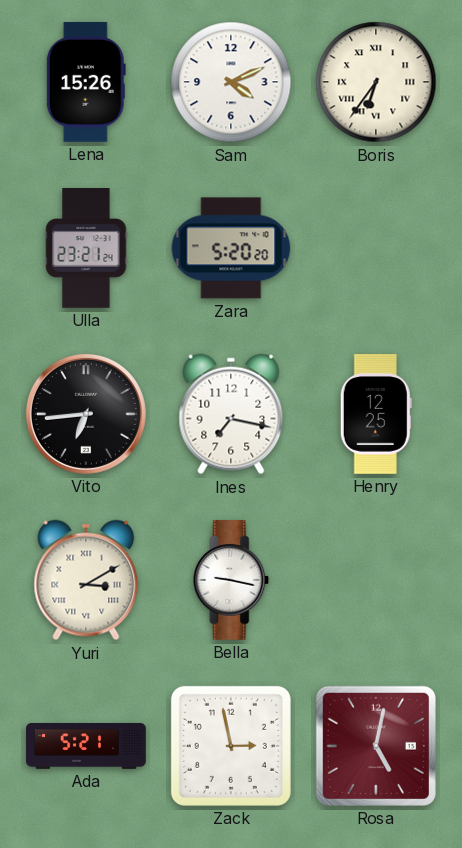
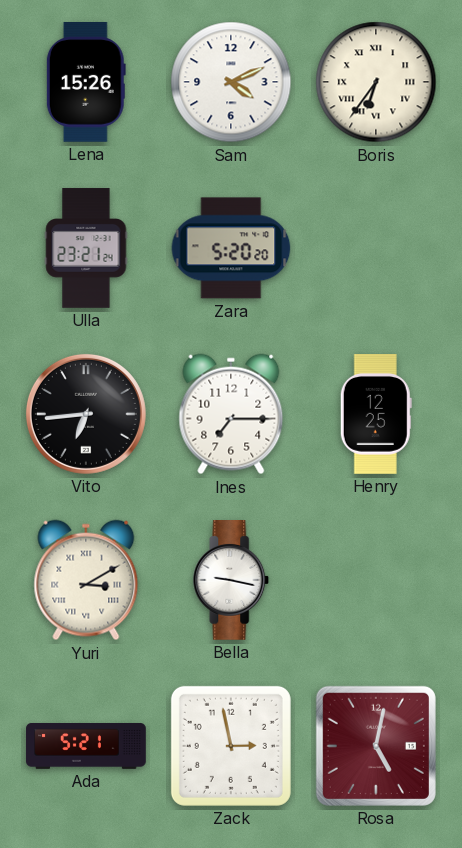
Ines: 7:17 -> 7:15 (231, 414)
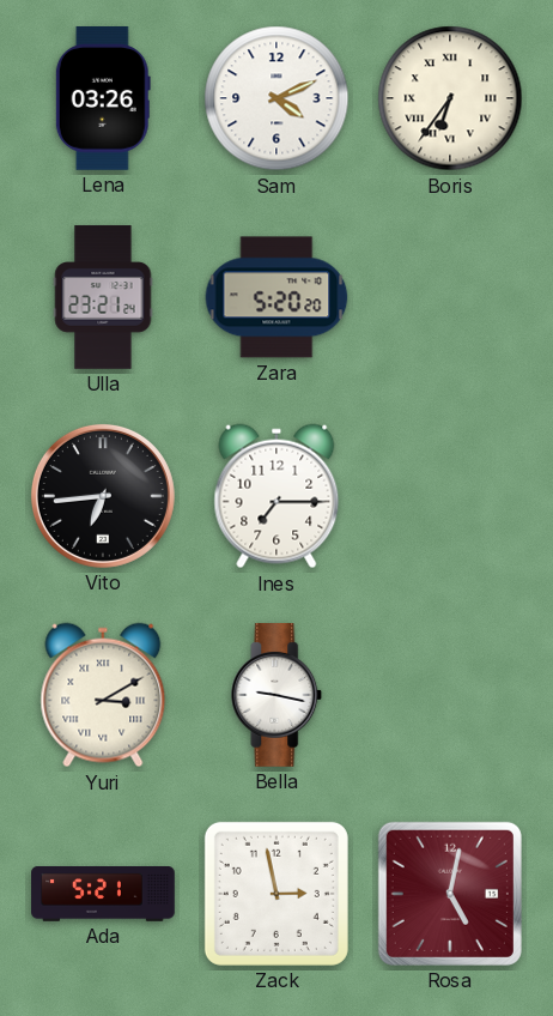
Lena: 15:26 -> 03:26 (103, 99)
Henry: 12:25 -> none (376, 415)
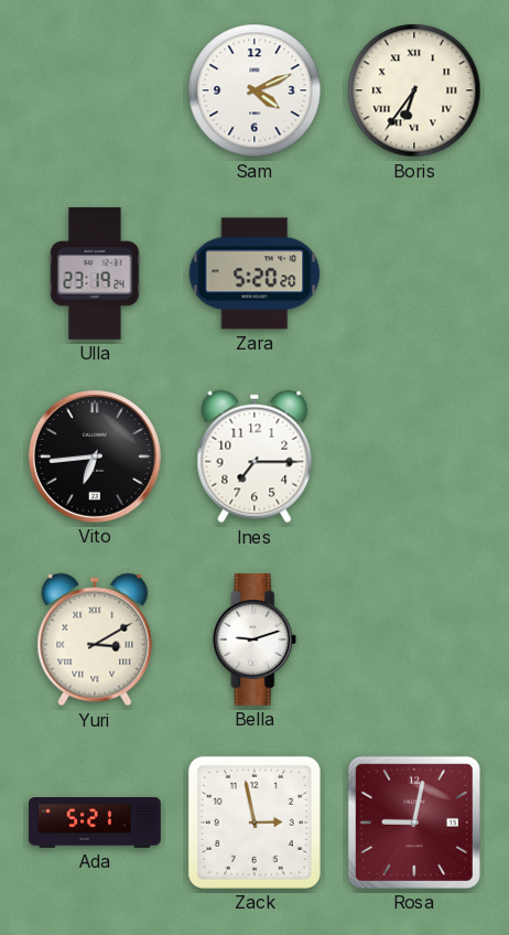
Lena: 03:26 -> none (103, 99)
Ulla: 23:21 -> 23:19 (95, 273)
Bella: 9:17 -> 9:12 (254, 641)
Rosa: 5:02 -> 9:02 (414, 823)
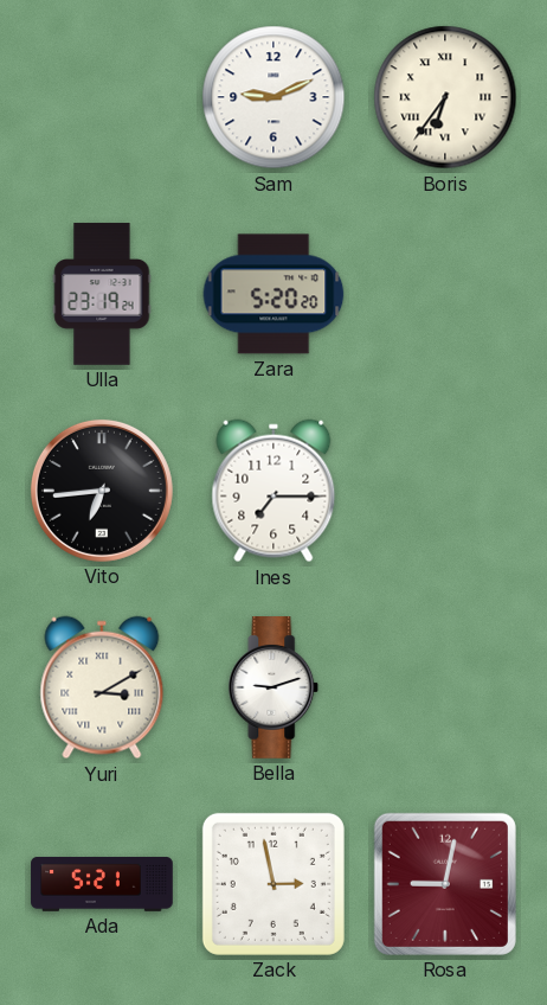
Sam: 4:11 -> 9:11 (273, 97)
